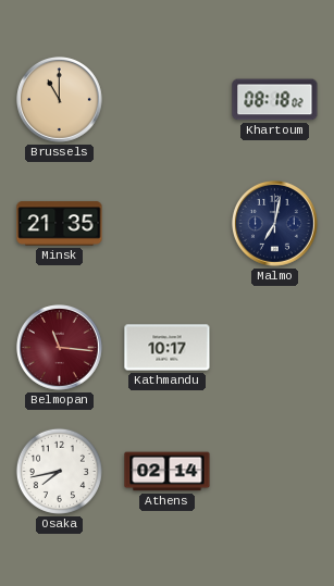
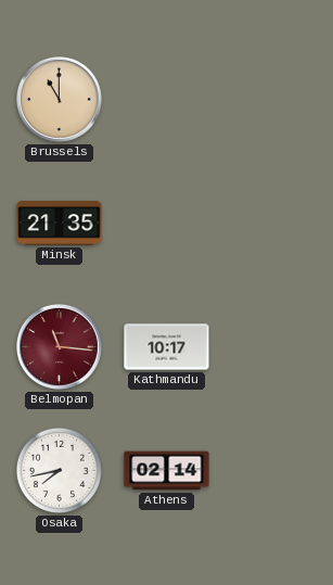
Khartoum: 08:18 -> none (275, 100)
Malmo: 7:02 -> none (275, 224)
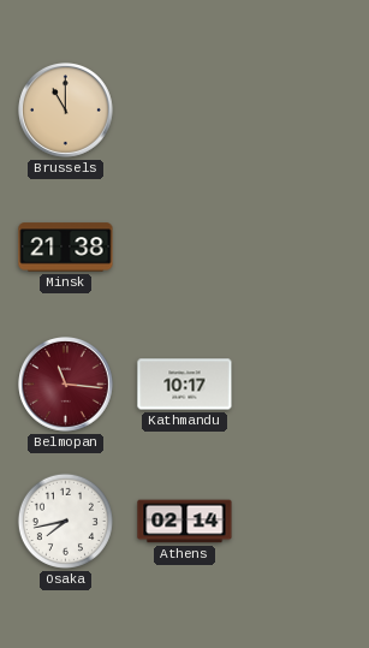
Minsk: 21:35 -> 21:38 (66, 248)
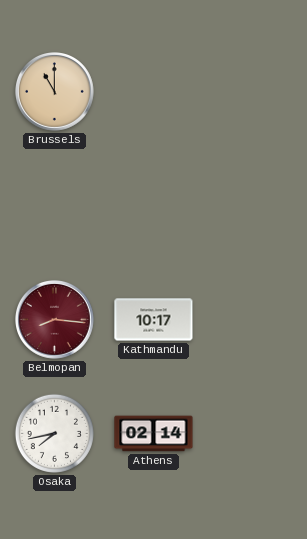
Minsk: 21:38 -> none (66, 248)
Belmopan: 11:16 -> 8:16 (55, 320)
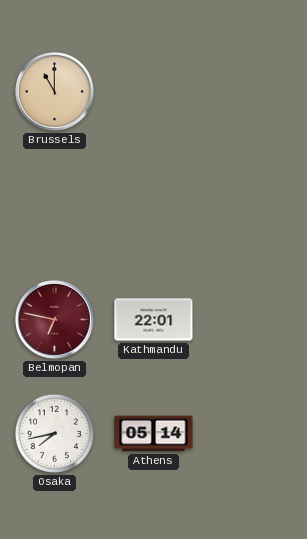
Belmopan: 8:16 -> 6:47 (55, 320)
Kathmandu: 10:17 -> 22:01 (154, 320)
Athens: 02:14 -> 05:14 (154, 434)
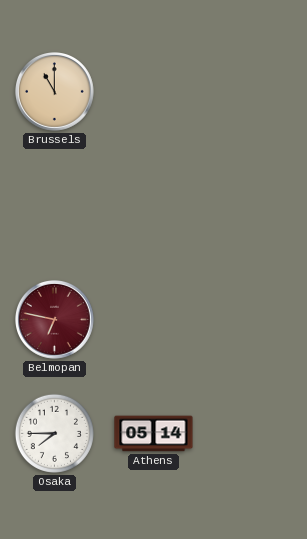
Kathmandu: 22:01 -> none (154, 320)
Osaka: 7:43 -> 7:45 (54, 433)
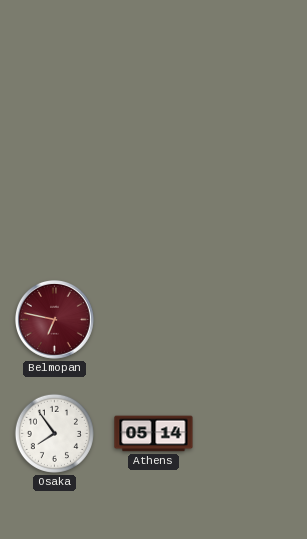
Brussels: 11:00 -> none (55, 92)
Osaka: 7:45 -> 7:54 (54, 433)
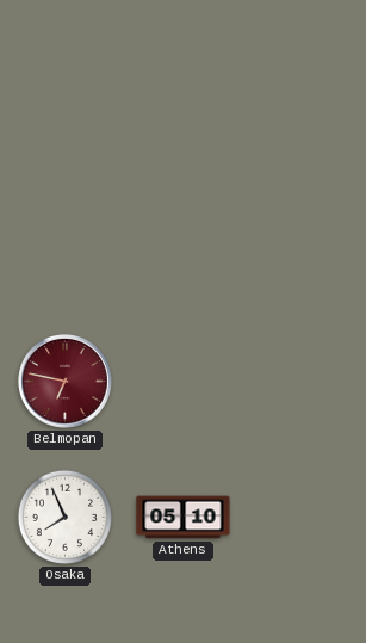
Osaka: 7:54 -> 7:56 (64, 517)
Athens: 05:14 -> 05:10 (184, 518)
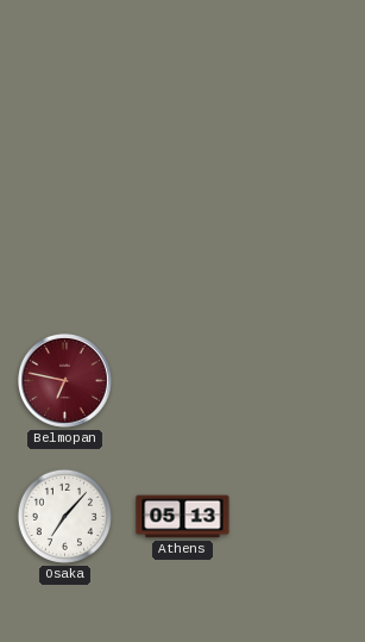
Osaka: 7:56 -> 7:07 (64, 516)
Athens: 05:10 -> 05:13 (183, 517)
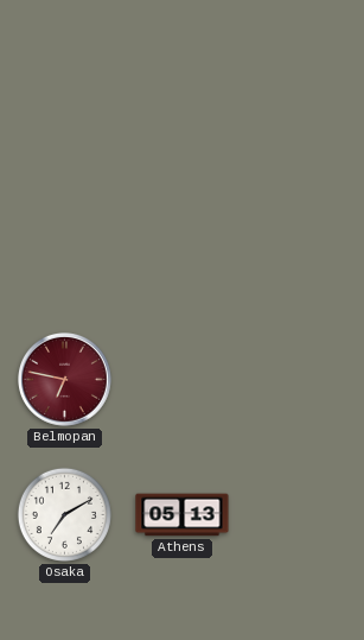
Osaka: 7:07 -> 7:10 (64, 514)
